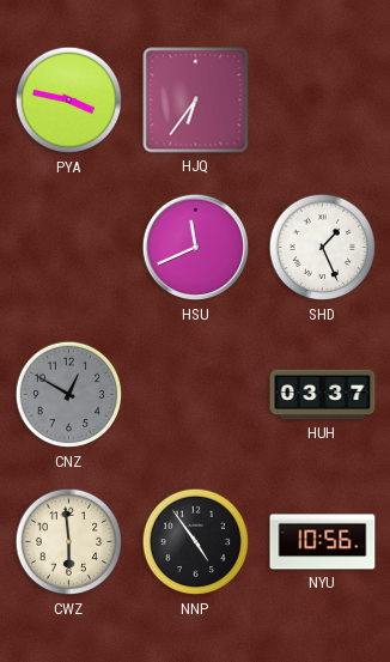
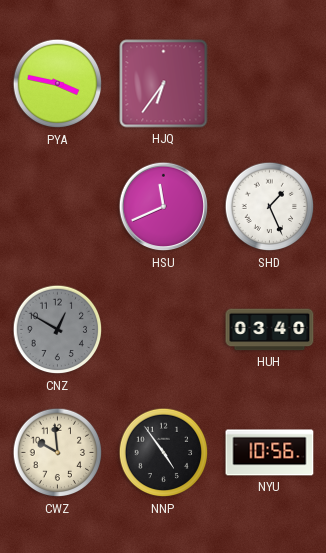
HUH: 03:37 -> 03:40 (270, 330)
CWZ: 5:59 -> 9:59 (58, 453)
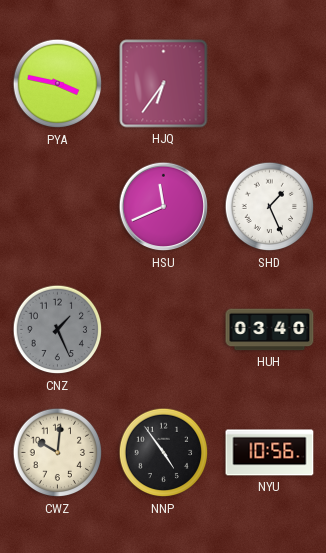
CNZ: 12:50 -> 1:26 (58, 330)
CWZ: 9:59 -> 10:01 (58, 453)
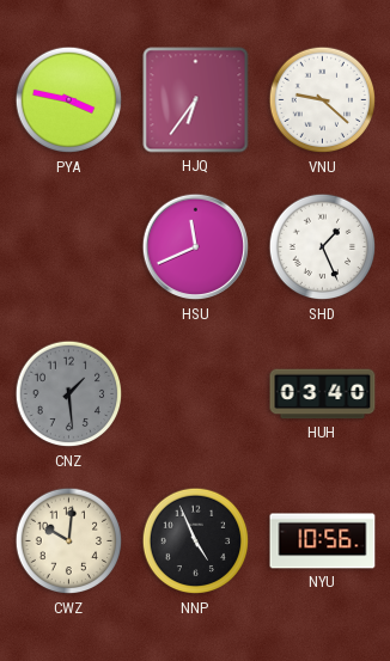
VNU: none -> 9:22 (323, 100)
CNZ: 1:26 -> 1:29 (69, 394)
NNP: 4:54 -> 4:56 (196, 541)
